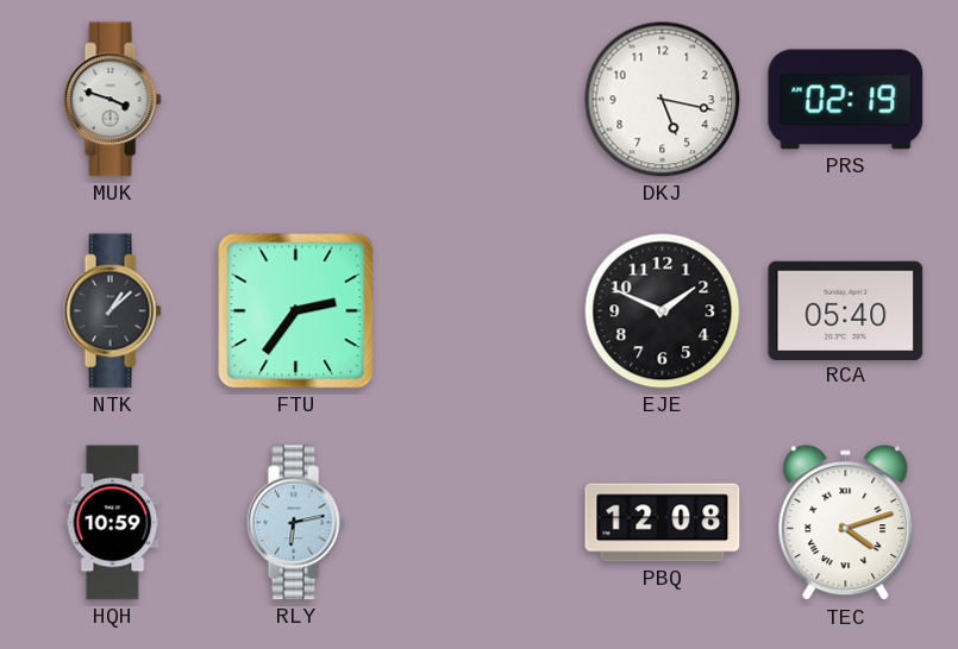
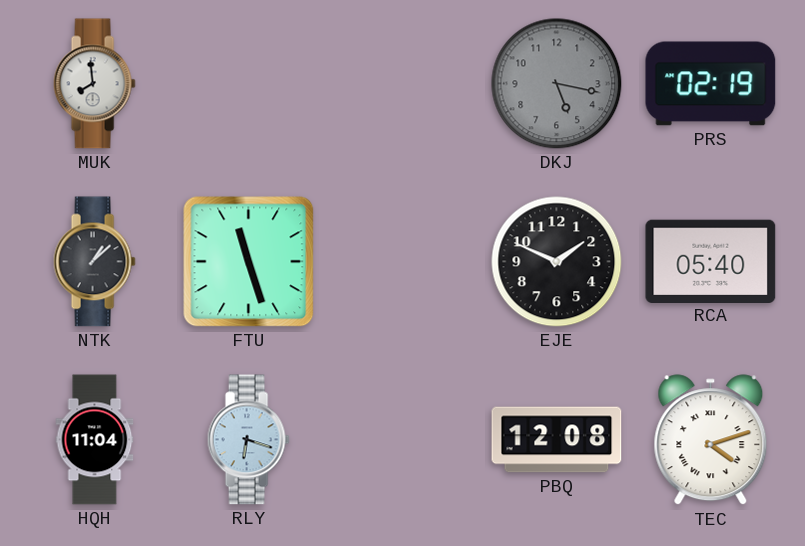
MUK: 3:48 -> 7:59 (94, 84)
DKJ dial: white -> grey (557, 84)
FTU: 2:36 -> 11:27 (249, 262)
HQH: 10:59 -> 11:04 (95, 440)
RLY: 6:13 -> 6:18 (248, 440)
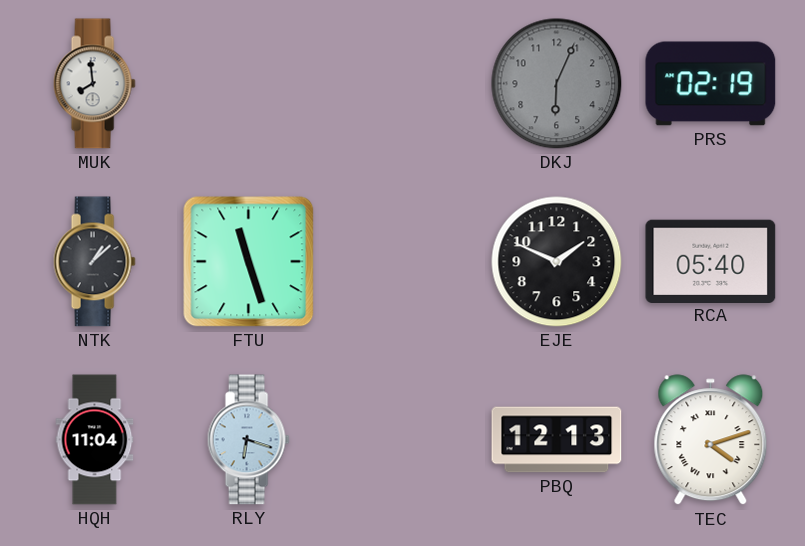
DKJ: 5:17 -> 6:04 (557, 84)
PBQ: 12:08 -> 12:13 (557, 440)
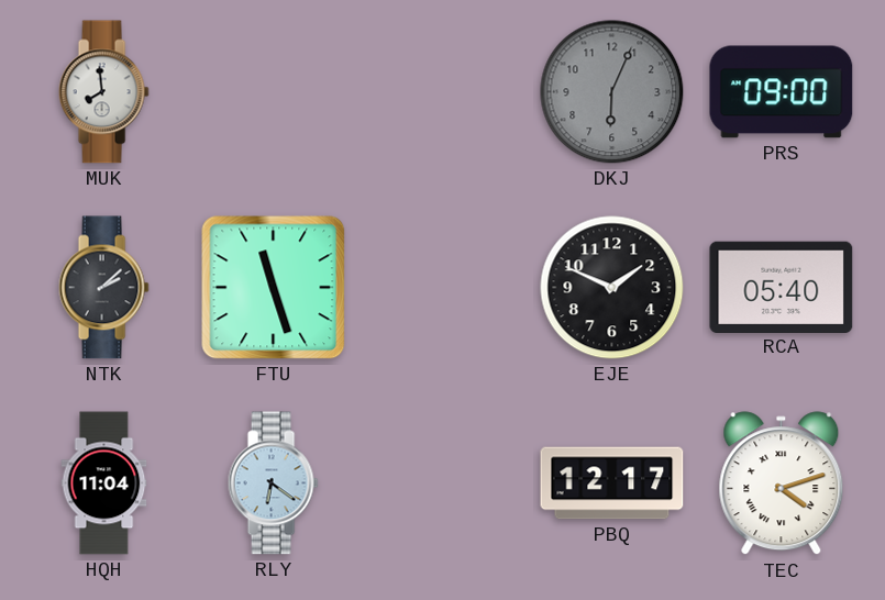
PRS: 02:19 -> 09:00 (782, 92)
NTK: 1:08 -> 2:08 (103, 288)
RLY: 6:18 -> 6:21 (273, 484)
PBQ: 12:13 -> 12:17 (612, 484)
